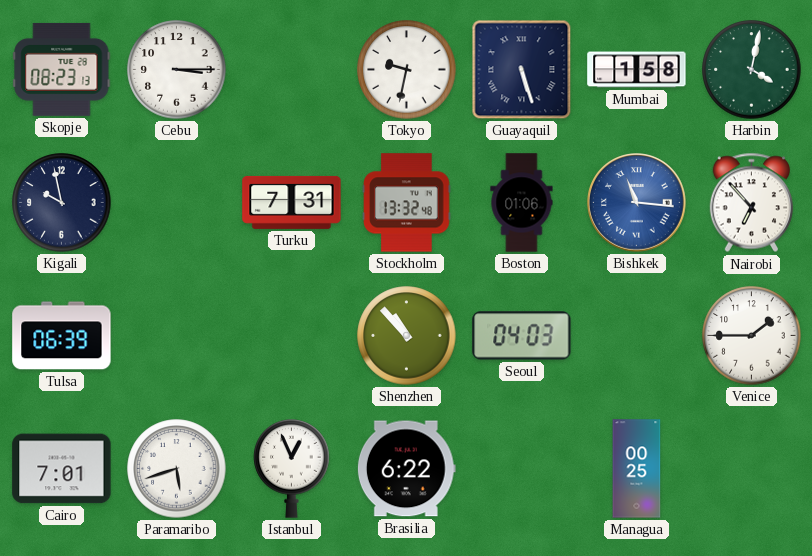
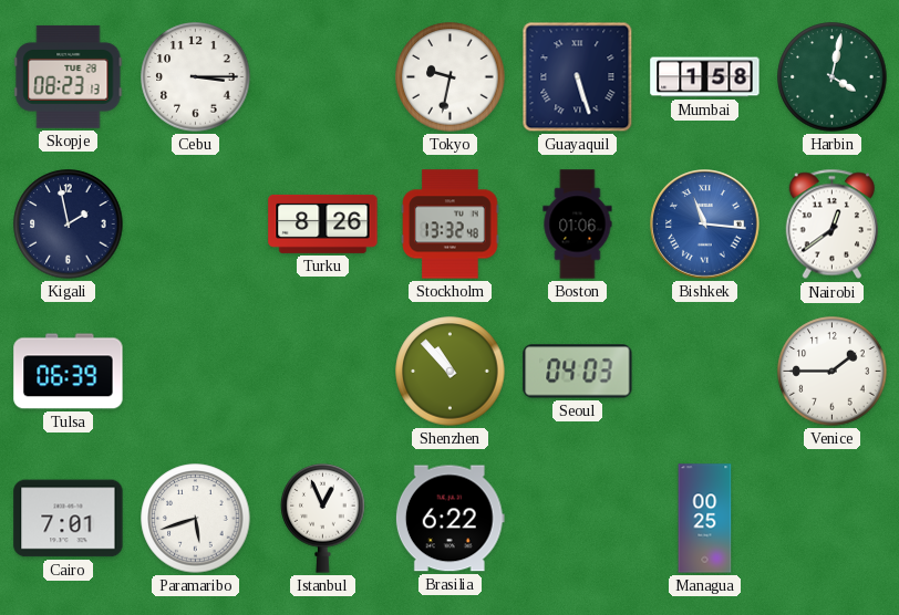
Kigali: 9:58 -> 1:58 (69, 225)
Turku: 7:31 -> 8:26 (323, 223)
Nairobi: 6:53 -> 12:39 (831, 225)
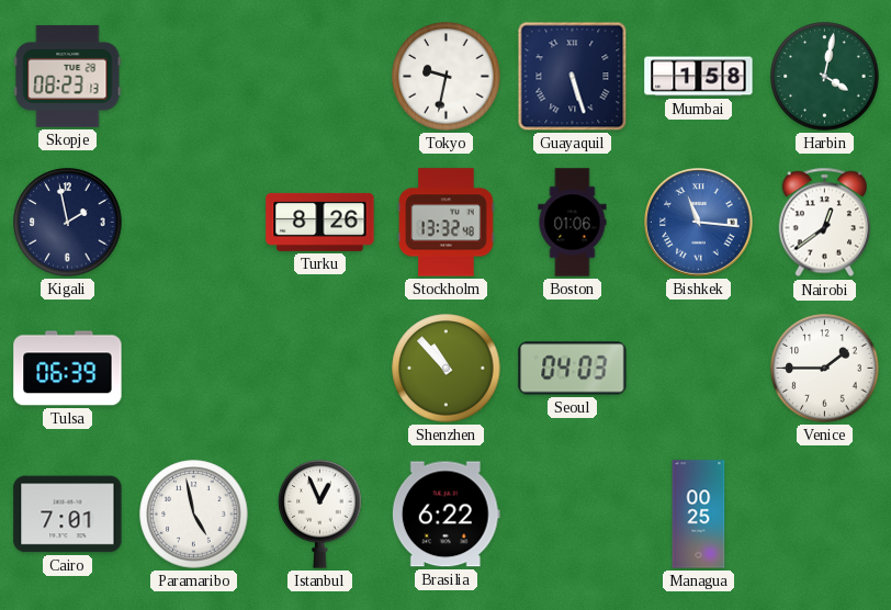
Cebu: 3:15 -> none (196, 77)
Paramaribo: 5:42 -> 4:58 (194, 515)
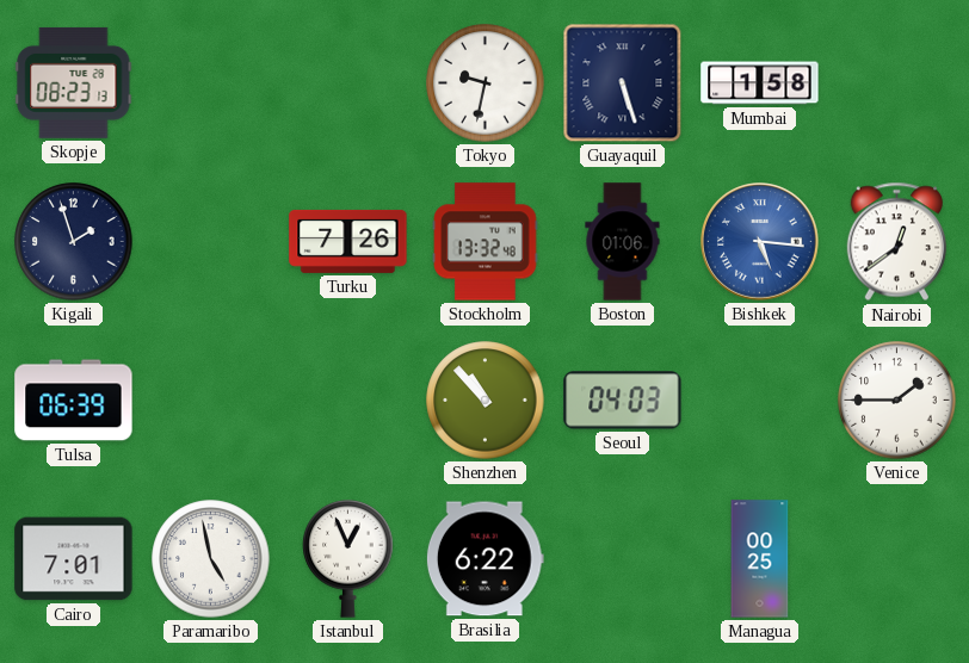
Harbin: 4:02 -> none (825, 77)
Kigali: 1:58 -> 1:57 (74, 242)
Turku: 8:26 -> 7:26 (348, 241)
Bishkek: 11:16 -> 5:16 (760, 242)
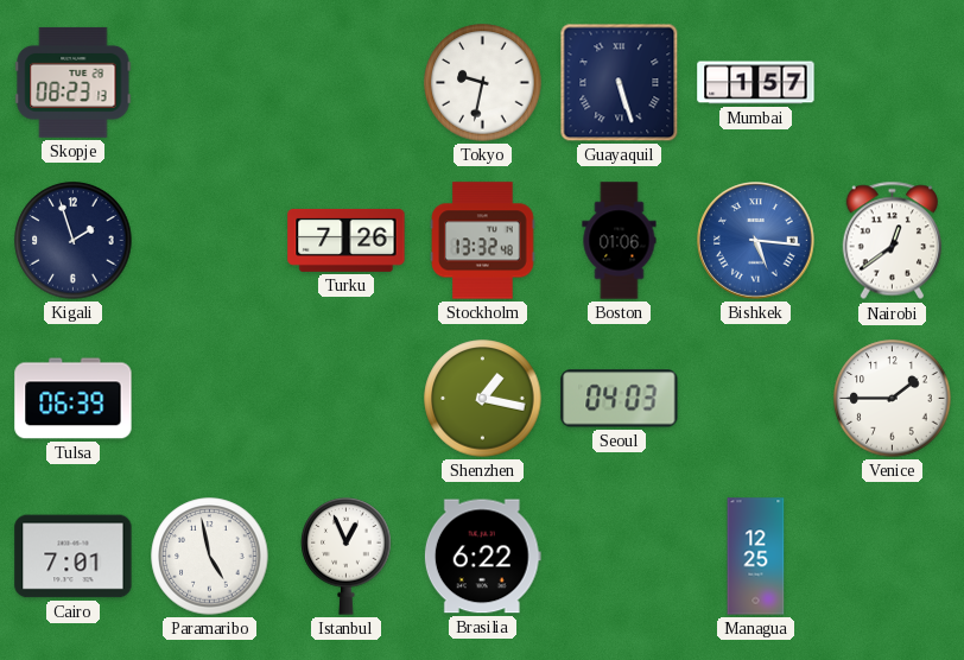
Mumbai: 1:58 -> 1:57 (756, 83)
Shenzhen: 10:53 -> 1:17 (483, 399)
Managua: 00:25 -> 12:25 (756, 557)
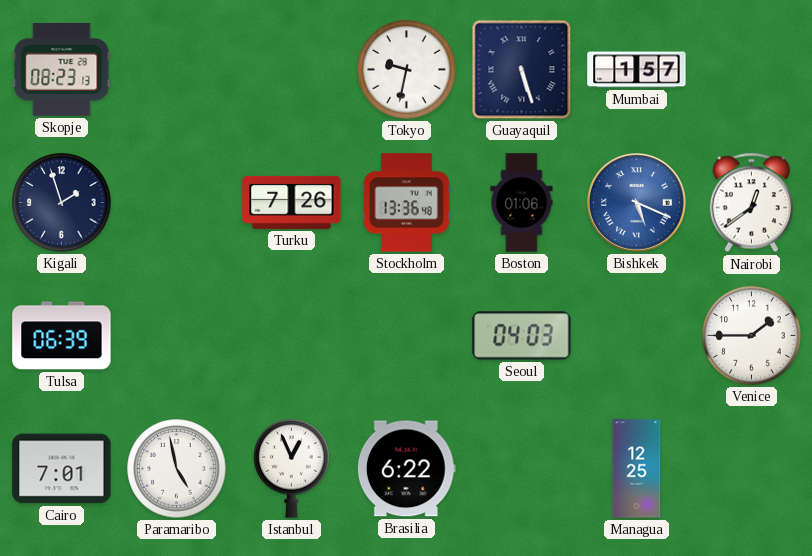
Stockholm: 13:32 -> 13:36 (407, 203)
Bishkek: 5:16 -> 5:19 (637, 203)
Shenzhen: 1:17 -> none (483, 399)
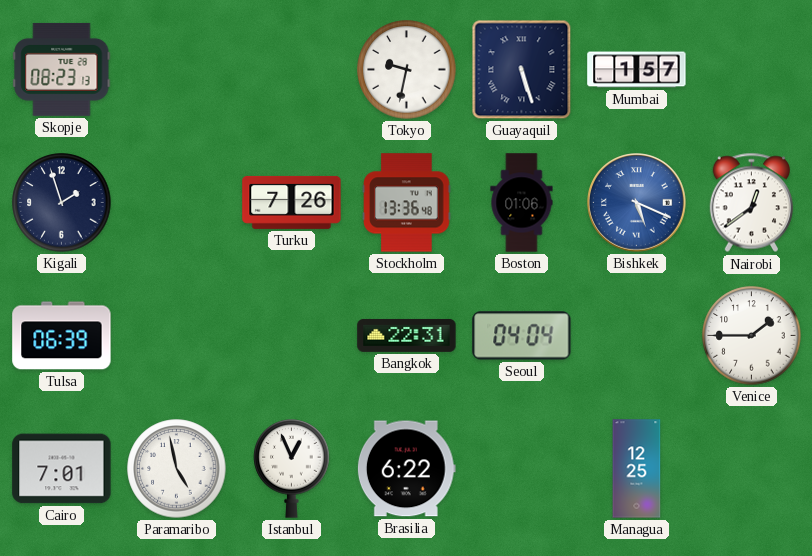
Bangkok: none -> 22:31 (407, 335)
Seoul: 04:03 -> 04:04 (522, 336)
